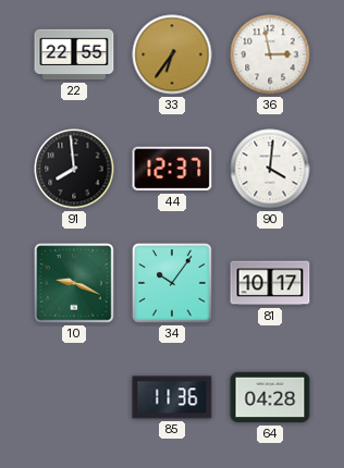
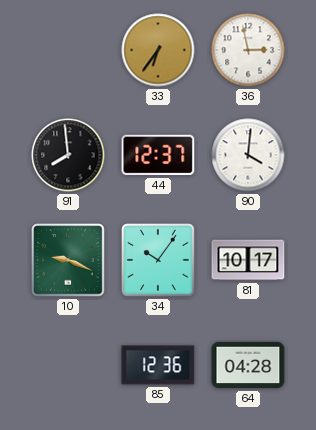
22: 22:55 -> none (74, 54)
85: 11:36 -> 12:36 (158, 365)
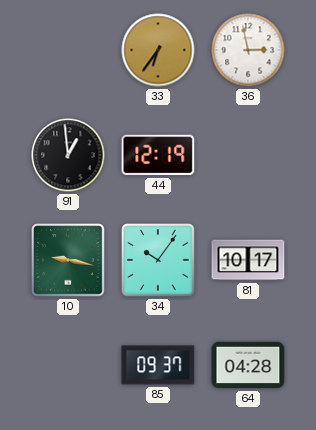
91: 7:59 -> 12:59 (68, 155)
44: 12:37 -> 12:19 (158, 155)
90: 4:01 -> none (248, 155)
10: 9:19 -> 9:17 (68, 260)
85: 12:36 -> 09:37 (158, 365)
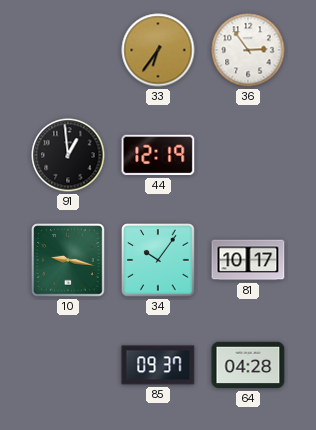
36: 2:58 -> 2:54 (248, 50)
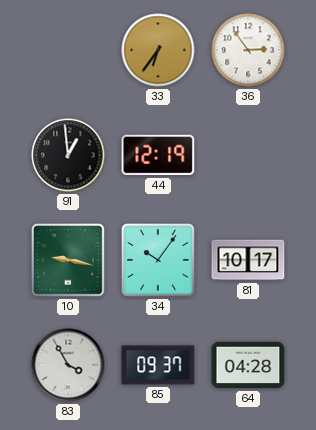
83: none -> 3:55 (68, 365)
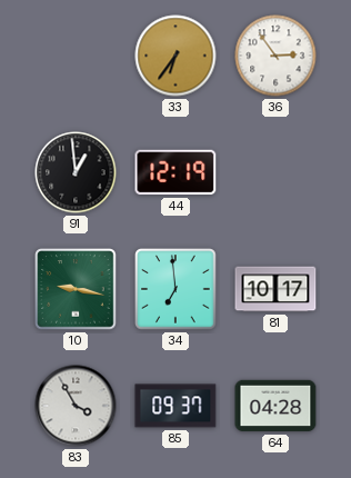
34: 10:06 -> 6:59 (175, 289)
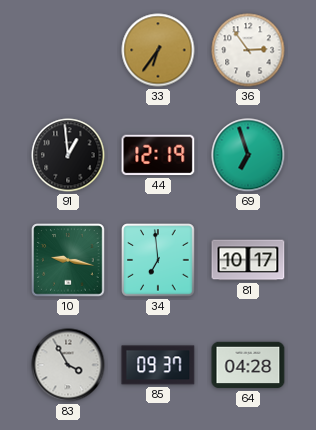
69: none -> 6:57 (248, 155)
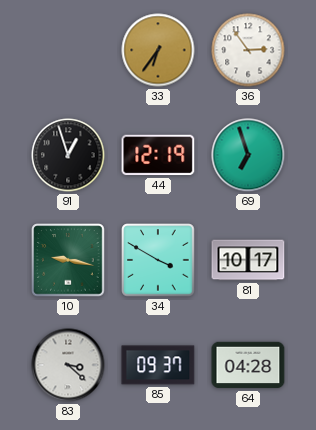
91: 12:59 -> 12:57 (68, 155)
34: 6:59 -> 3:50 (158, 260)
83: 3:55 -> 3:22 (68, 365)
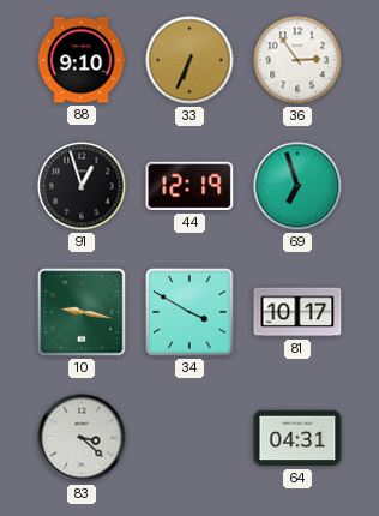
88: none -> 9:10 (82, 60)
33: 6:36 -> 6:34 (189, 60)
85: 09:37 -> none (158, 365)
64: 04:28 -> 04:31 (297, 438)
